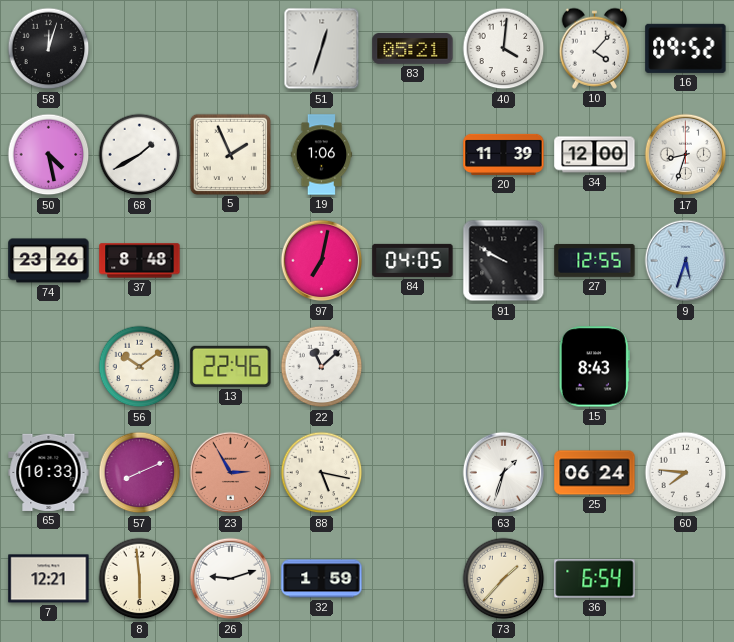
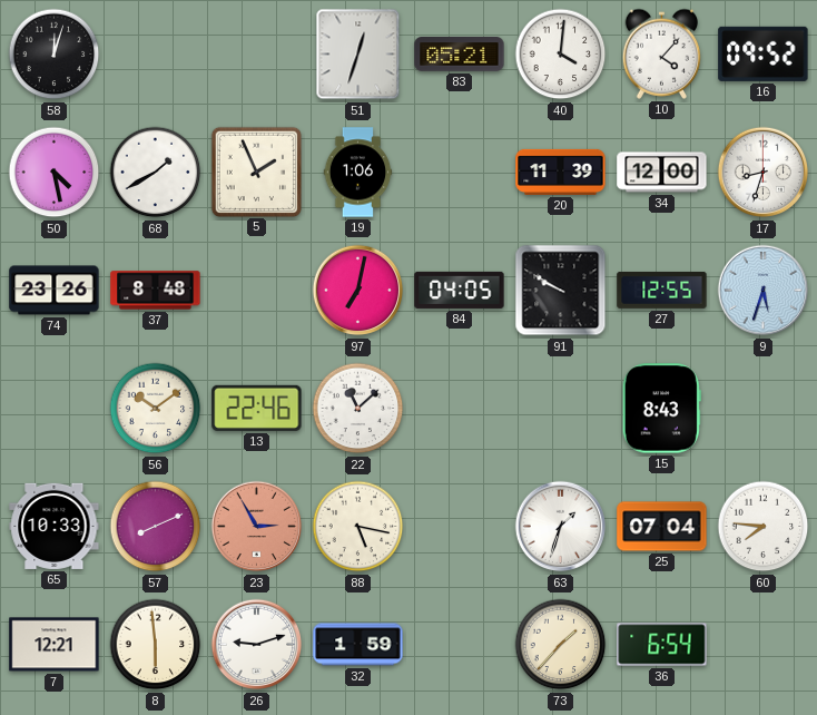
25: 06:24 -> 07:04 (662, 527)
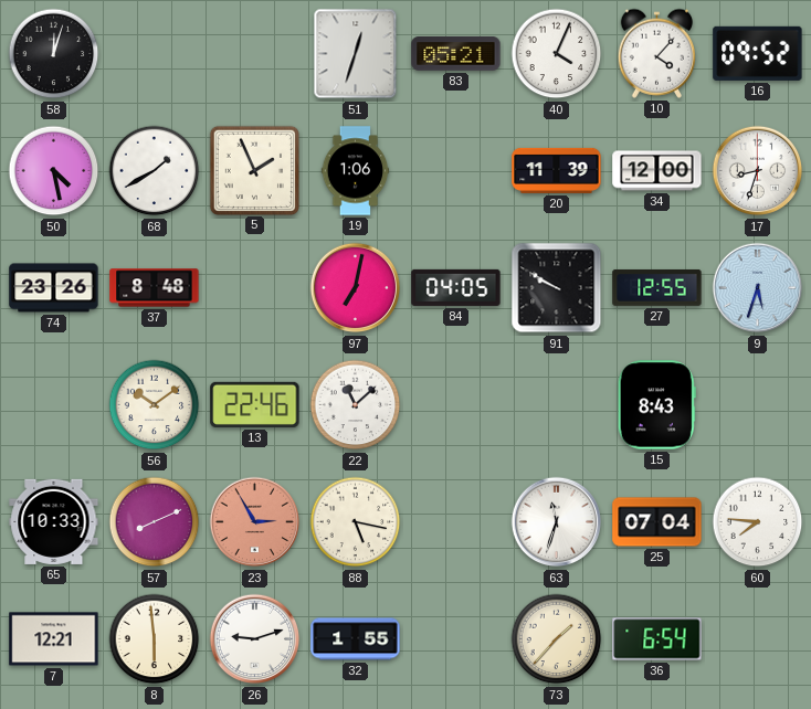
40: 4:01 -> 4:04 (557, 54)
63: 1:33 -> 11:33 (557, 522)
32: 1:59 -> 1:55 (356, 639)
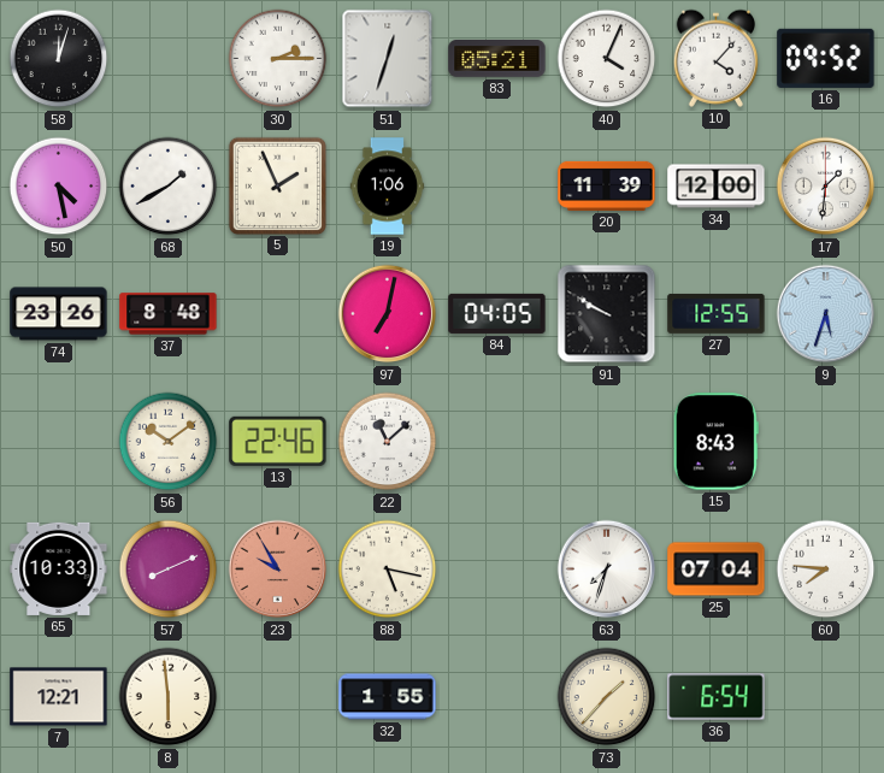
30: none -> 2:15 (278, 59)
17: 8:33 -> 1:31 (826, 187)
23: 2:55 -> 9:55 (278, 570)
63: 11:33 -> 7:33 (607, 570)
26: 9:12 -> none (255, 639)
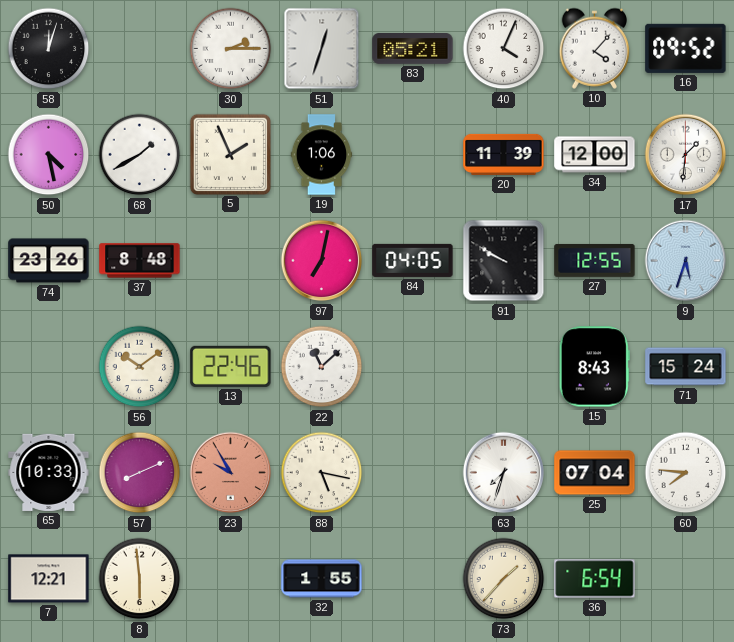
71: none -> 15:24 (686, 367)
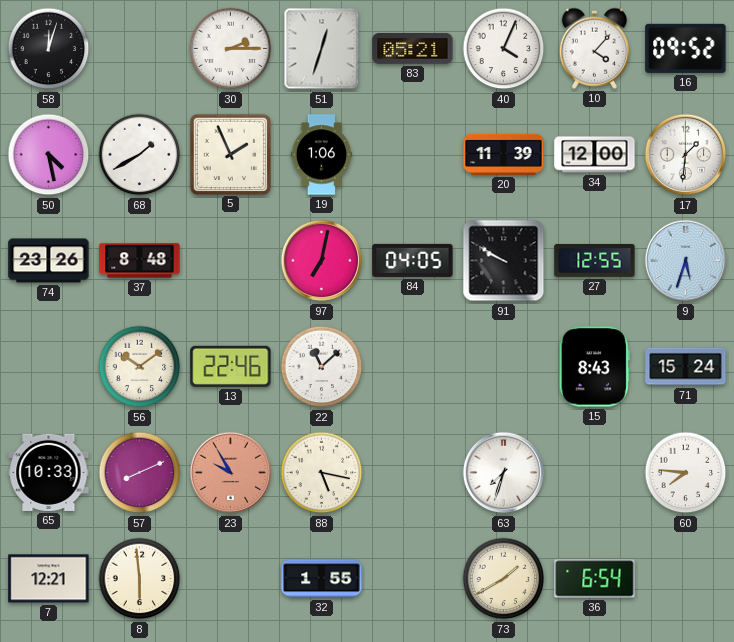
25: 07:04 -> none (595, 473)
73: 1:37 -> 1:40 (504, 579)
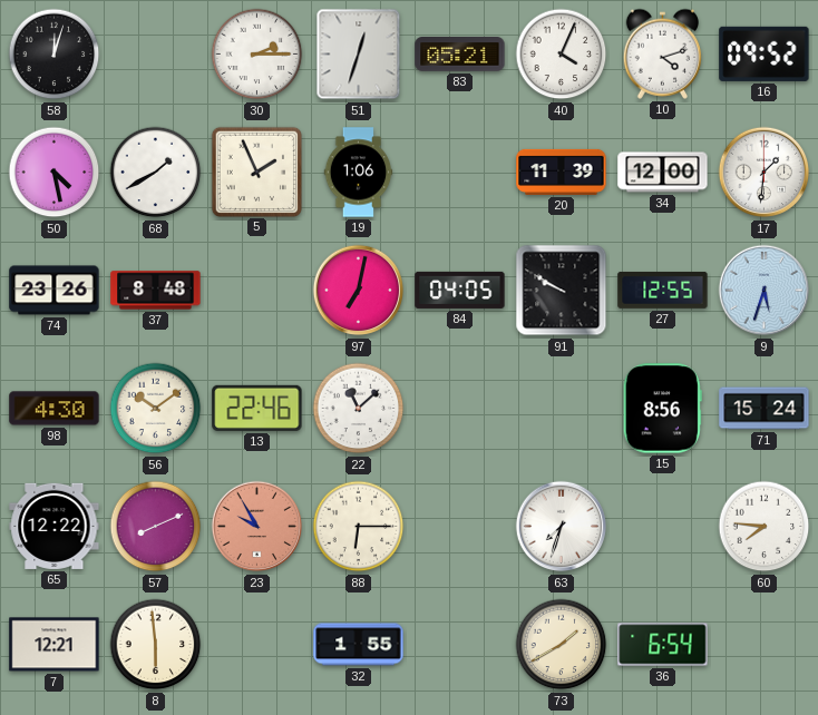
10: 4:07 -> 4:12 (662, 53)
98: none -> 4:30 (55, 409)
15: 8:43 -> 8:56 (662, 409)
65: 10:33 -> 12:22 (55, 526)
88: 5:17 -> 6:15 (359, 527)
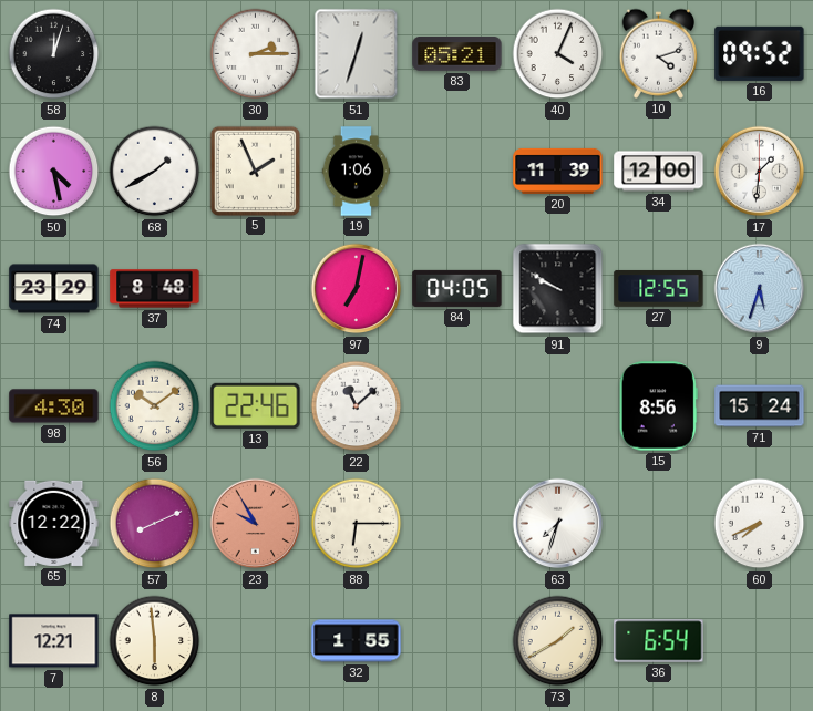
74: 23:26 -> 23:29 (54, 289)
60: 7:46 -> 7:41 (760, 524)
